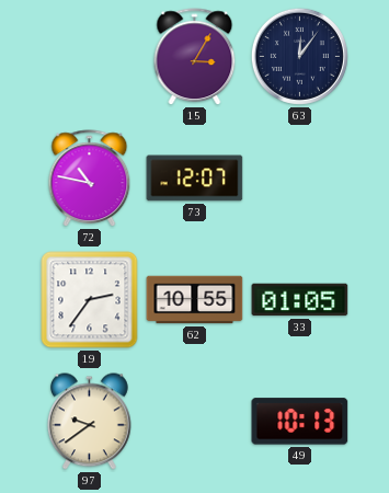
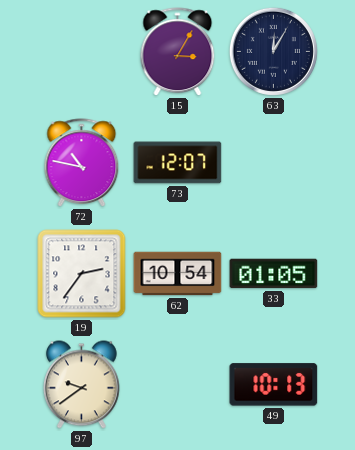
63: 12:06 -> 12:05 (273, 51)
62: 10:55 -> 10:54 (178, 274)
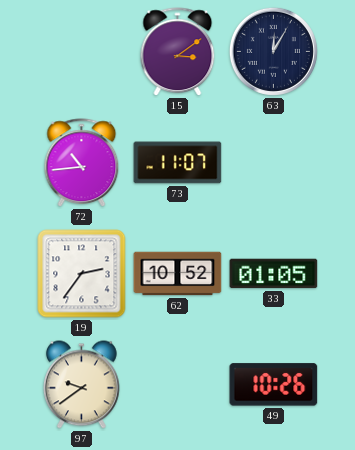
15: 3:05 -> 3:09 (178, 52)
72: 10:47 -> 10:44 (82, 163)
73: 12:07 -> 11:07 (178, 163)
62: 10:54 -> 10:52 (178, 274)
49: 10:13 -> 10:26 (274, 385)
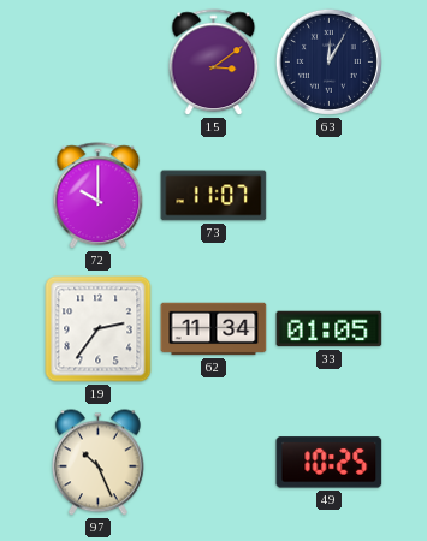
72: 10:44 -> 10:00 (99, 196)
62: 10:52 -> 11:34 (214, 329)
97: 9:39 -> 10:26 (97, 463)
49: 10:26 -> 10:25 (330, 463)
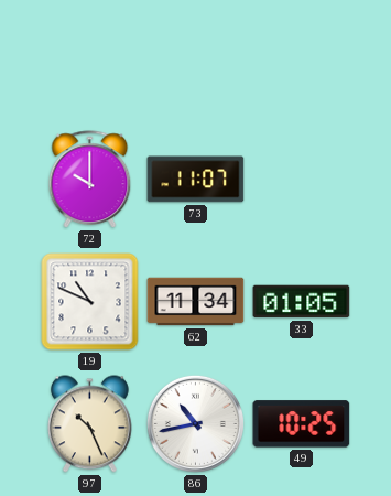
15: 3:09 -> none (214, 63)
63: 12:05 -> none (328, 61)
19: 2:36 -> 10:49 (90, 302)
86: none -> 10:43 (195, 423)
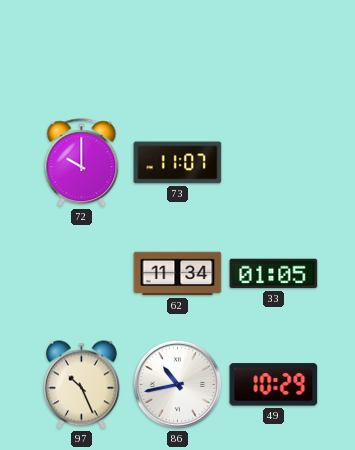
19: 10:49 -> none (90, 302)
49: 10:25 -> 10:29 (274, 385)
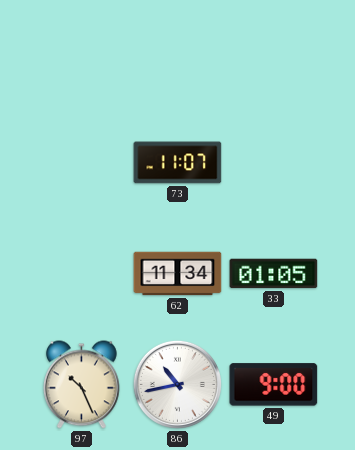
72: 10:00 -> none (82, 163)
49: 10:29 -> 9:00 (274, 385)
